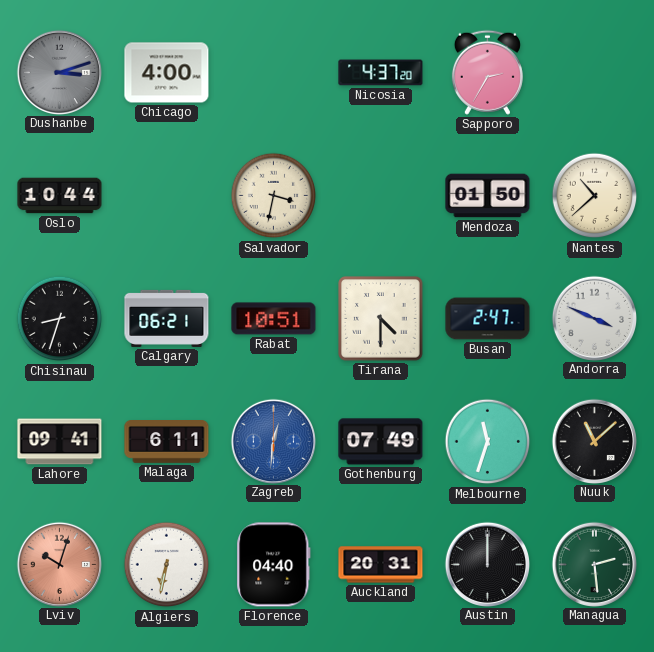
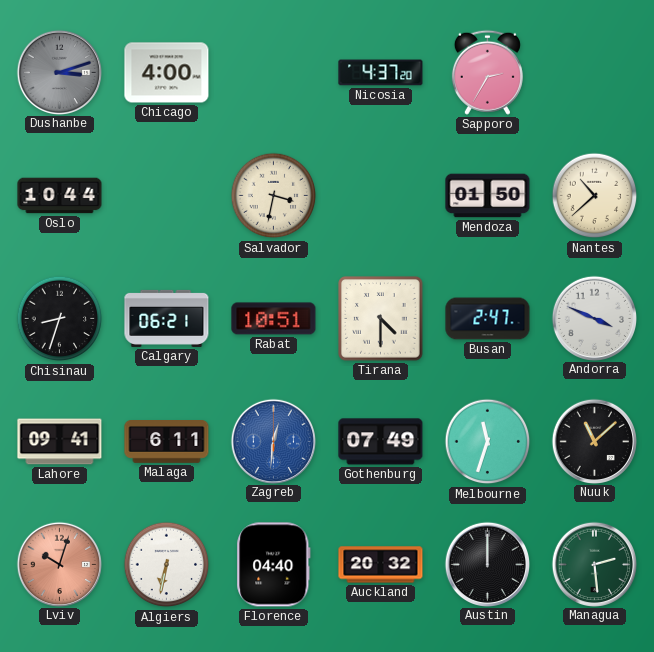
Auckland: 20:31 -> 20:32 (381, 565)
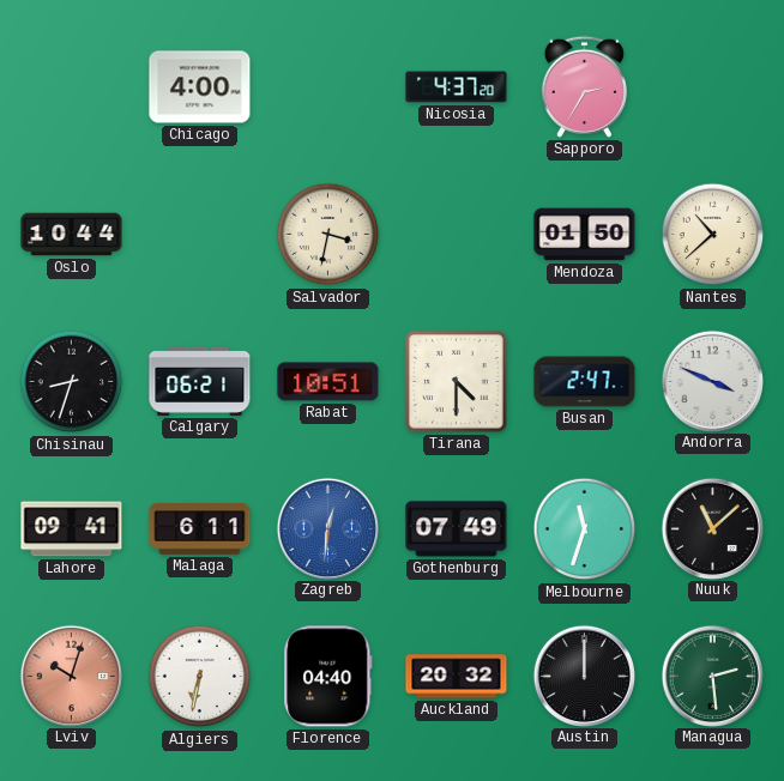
Dushanbe: 3:12 -> none (59, 72)
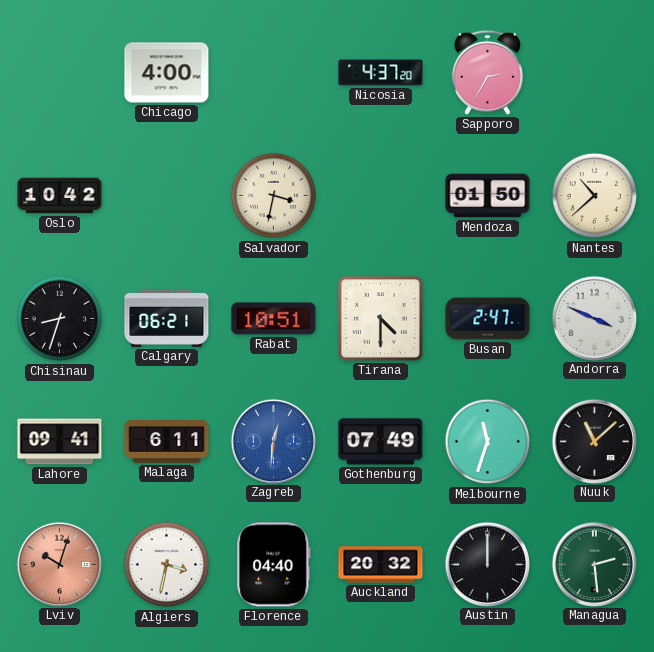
Oslo: 10:44 -> 10:42 (60, 196)
Algiers: 6:32 -> 3:32 (167, 565)
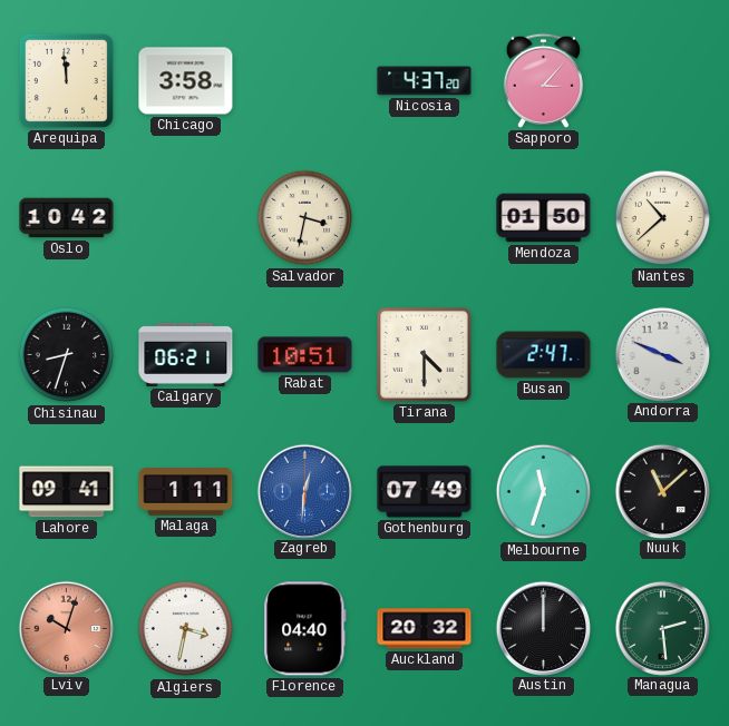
Arequipa: none -> 11:59 (66, 80)
Chicago: 4:00 -> 3:58 (186, 81)
Sapporo: 2:35 -> 3:07 (543, 80)
Malaga: 6:11 -> 1:11 (186, 492)
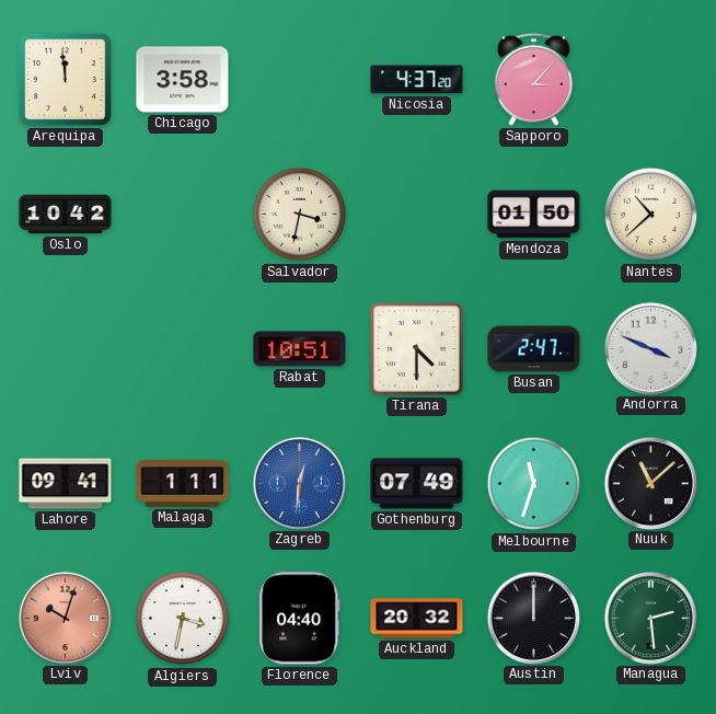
Chisinau: 8:33 -> none (67, 355)
Calgary: 06:21 -> none (186, 354)
